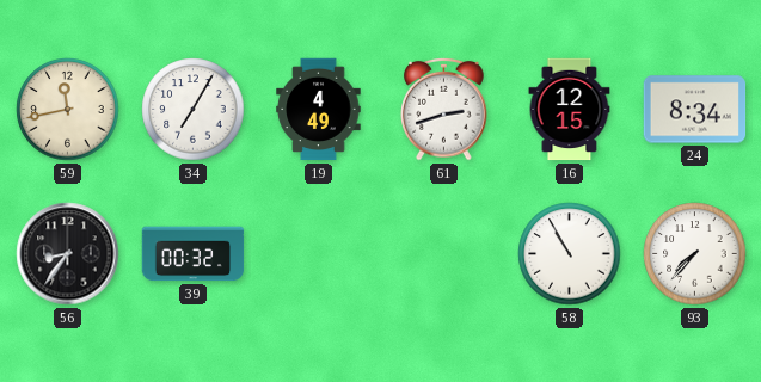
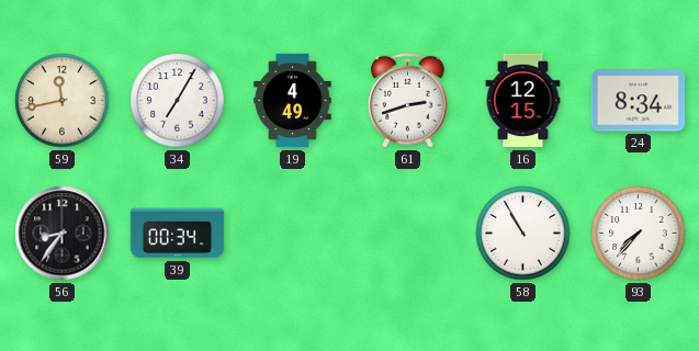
39: 00:32 -> 00:34 (178, 234)
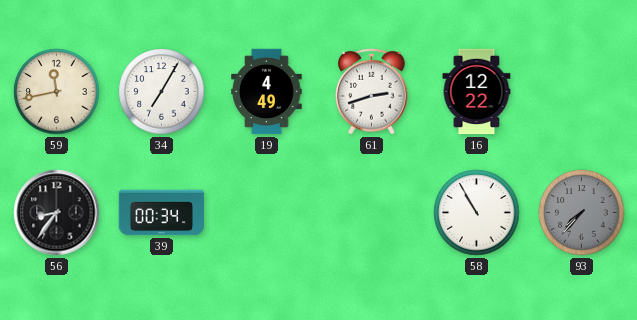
16: 12:15 -> 12:22 (477, 92)
24: 8:34 -> none (639, 101)
93 dial: white -> grey (582, 213)
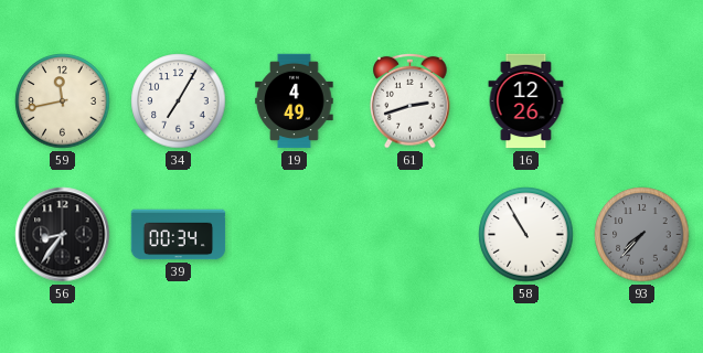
16: 12:22 -> 12:26 (526, 101)
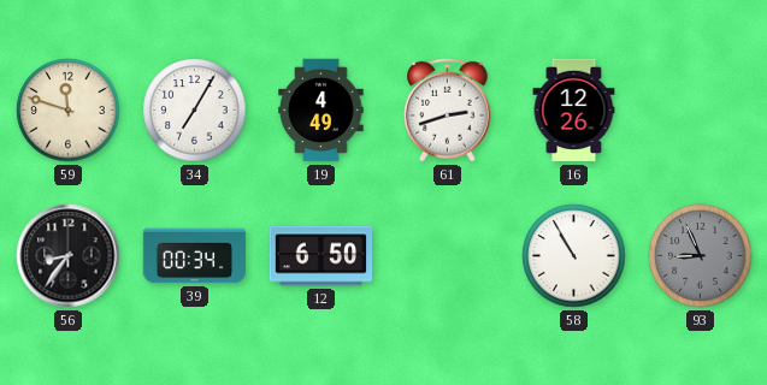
59: 11:43 -> 11:48 (69, 111)
12: none -> 6:50 (321, 256)
93: 7:37 -> 8:56 (701, 256)
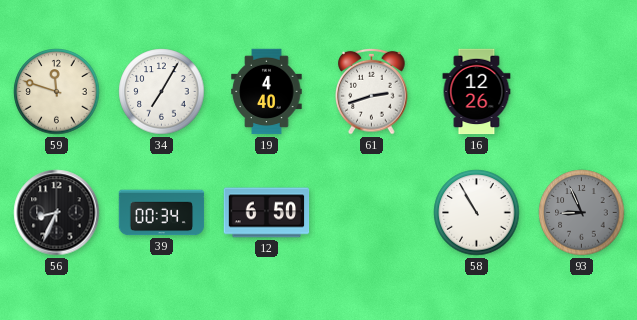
19: 4:49 -> 4:40 (267, 92)
56: 8:36 -> 8:34 (57, 213)
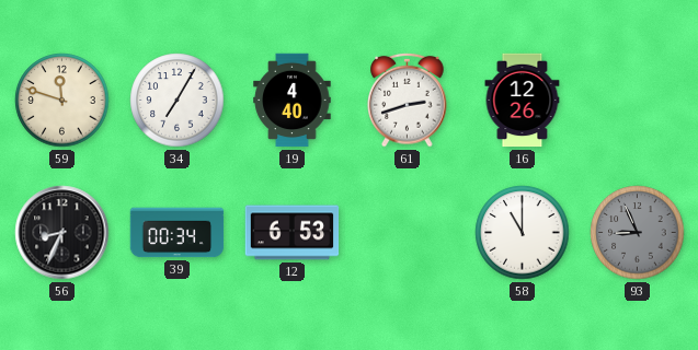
12: 6:50 -> 6:53 (293, 233)
58: 10:55 -> 11:00 (523, 233)
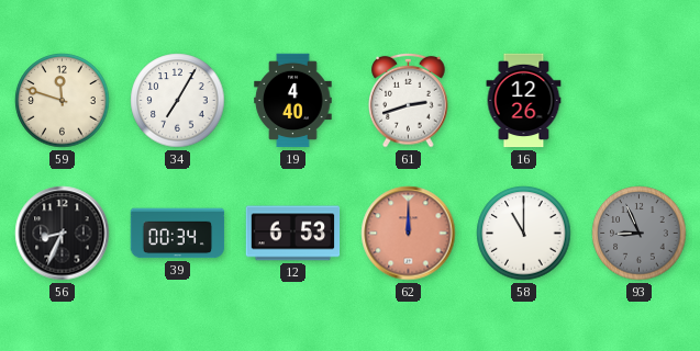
62: none -> 12:00 (409, 234)
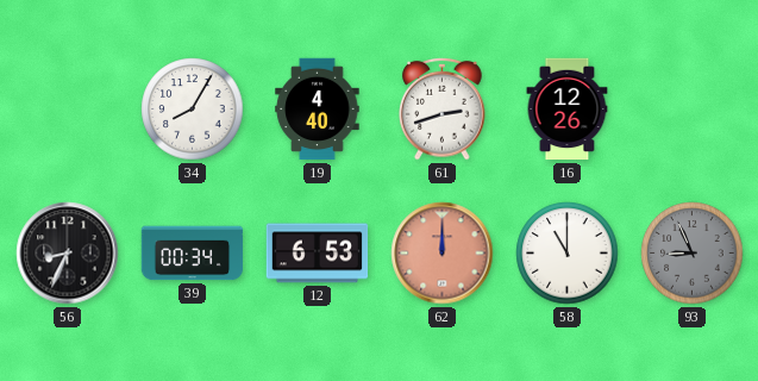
59: 11:48 -> none (63, 101)
34: 7:05 -> 8:05 (193, 110)
